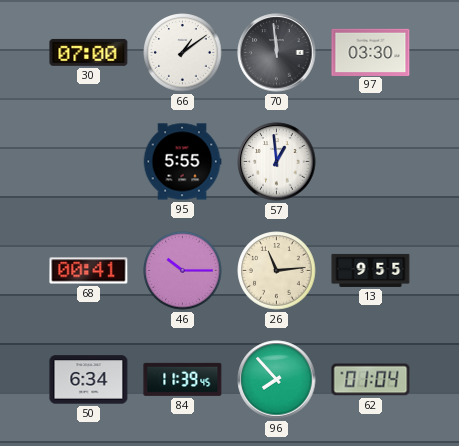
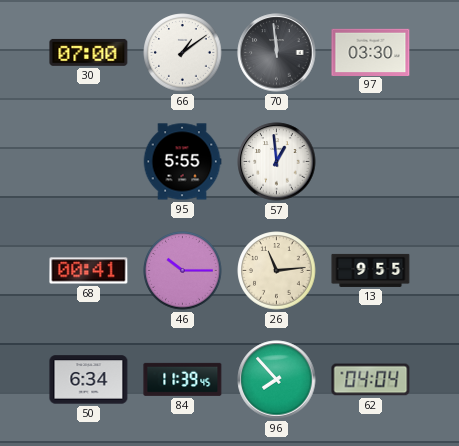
62: 01:04 -> 04:04 (371, 380)
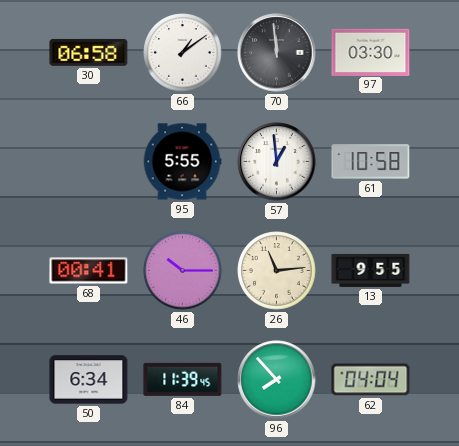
30: 07:00 -> 06:58 (89, 52)
61: none -> 10:58 (371, 162)
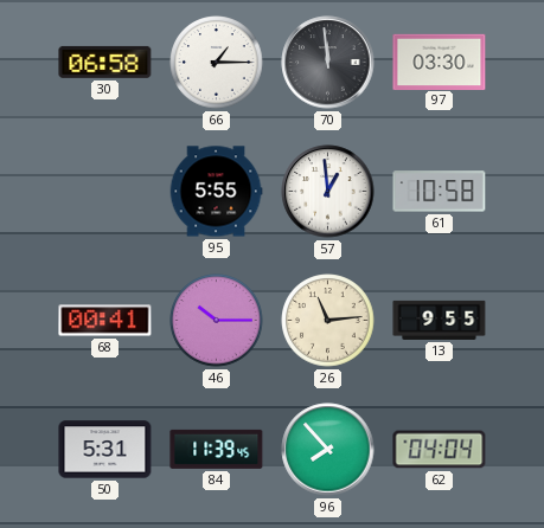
66: 1:09 -> 1:15 (217, 63)
50: 6:34 -> 5:31 (105, 450)
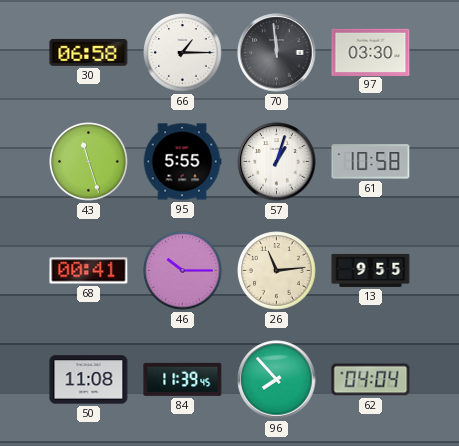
43: none -> 11:27 (89, 162)
57: 12:59 -> 1:03 (277, 162)
50: 5:31 -> 11:08 (89, 380)
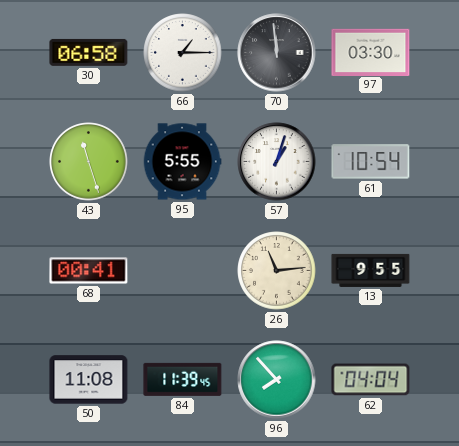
61: 10:58 -> 10:54 (371, 162)
46: 10:15 -> none (183, 271)
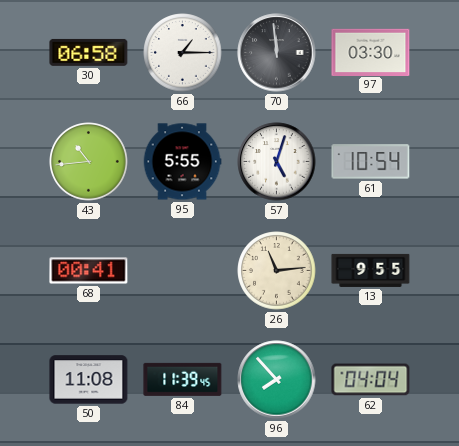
43: 11:27 -> 10:44 (89, 162)
57: 1:03 -> 5:03 (277, 162)
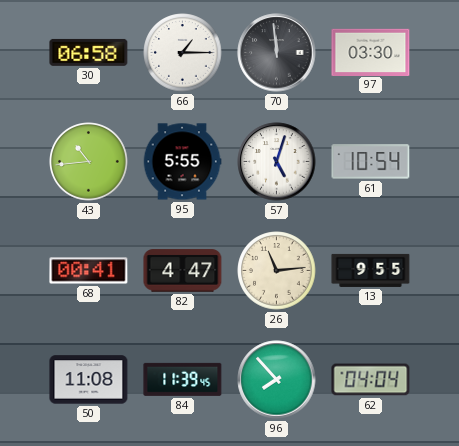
82: none -> 4:47 (183, 271)
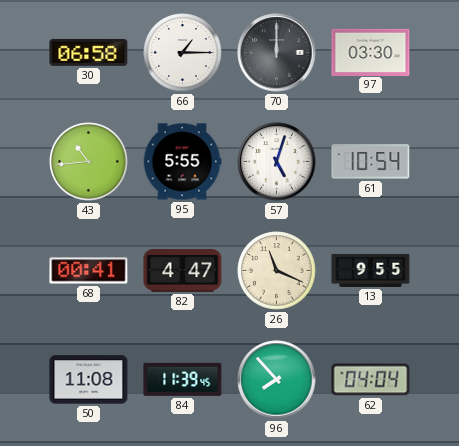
70: 11:59 -> 12:00 (277, 53)
26: 11:14 -> 11:19 (277, 271)
